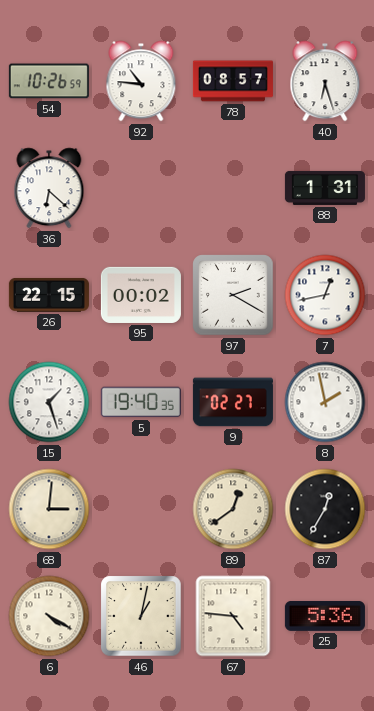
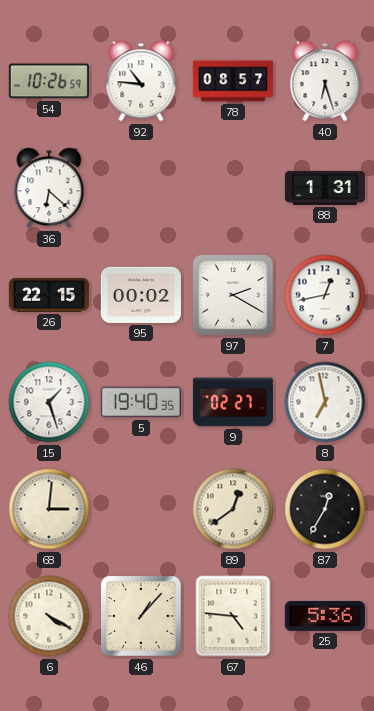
8: 1:58 -> 6:58 (325, 402)
46: 1:02 -> 1:07 (141, 616)
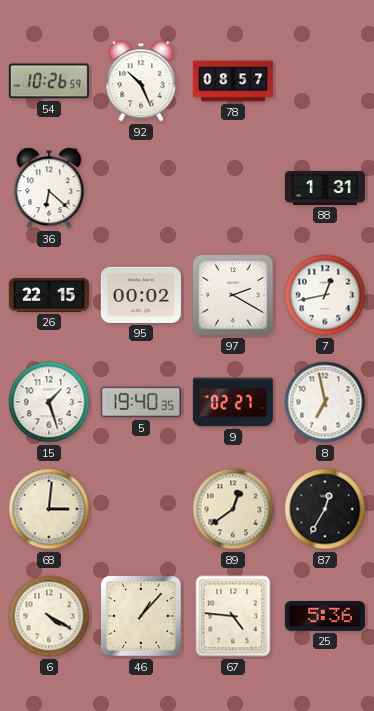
92: 10:46 -> 10:26 (141, 81)
40: 6:27 -> none (325, 81)
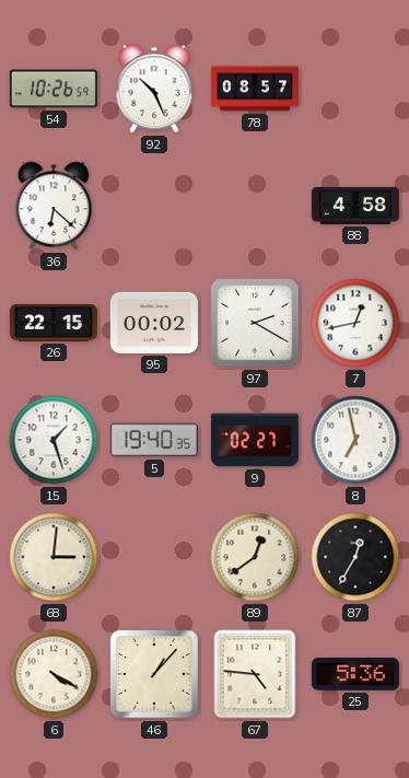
88: 1:31 -> 4:58 (355, 206)
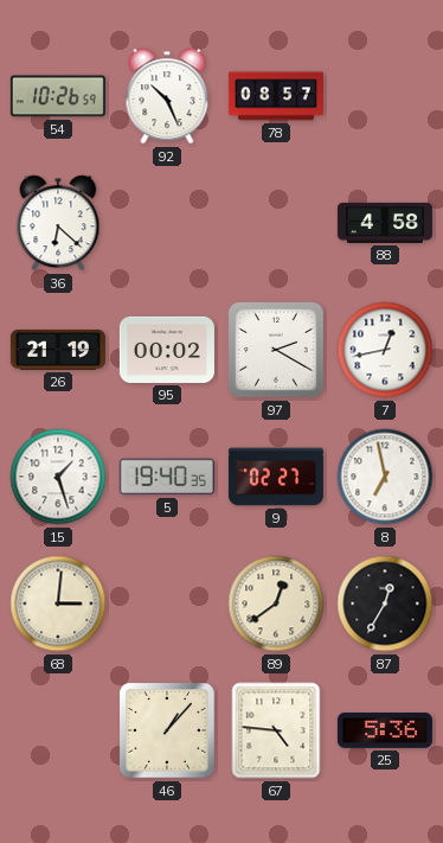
26: 22:15 -> 21:19 (58, 350)
6: 4:20 -> none (54, 674)
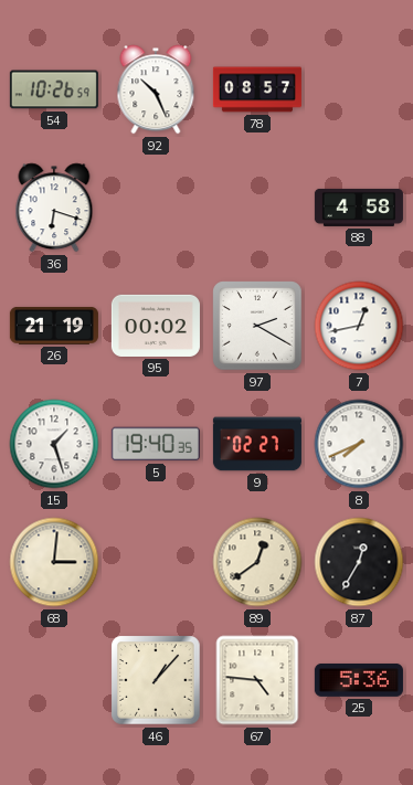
36: 6:22 -> 6:18 (54, 208)
8: 6:58 -> 7:41 (359, 444)
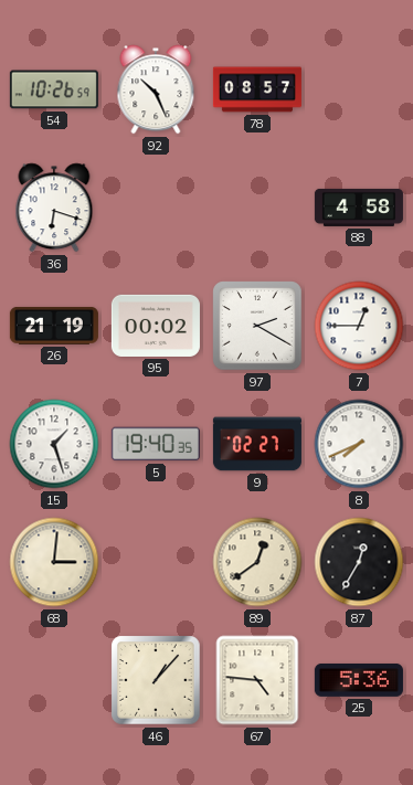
7: 12:43 -> 12:45 (359, 326)
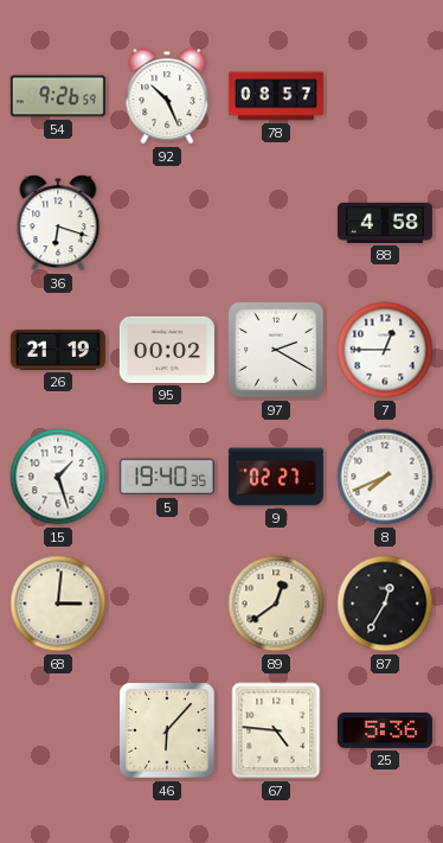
54: 10:26 -> 9:26 (58, 96)
46: 1:07 -> 6:07 (167, 730)
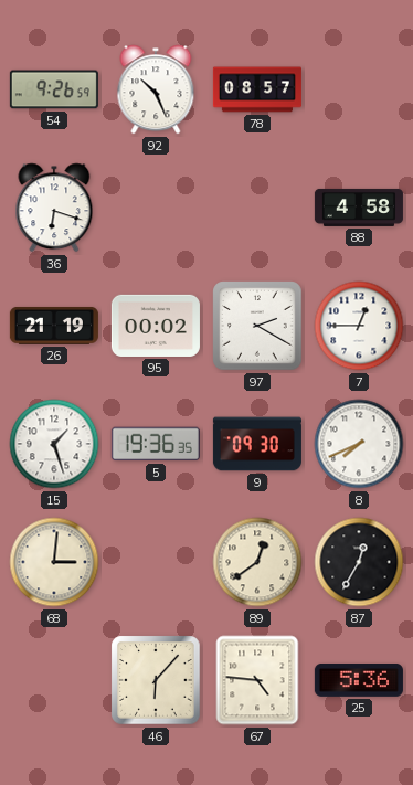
5: 19:40 -> 19:36 (156, 444)
9: 02:27 -> 09:30 (257, 444)
